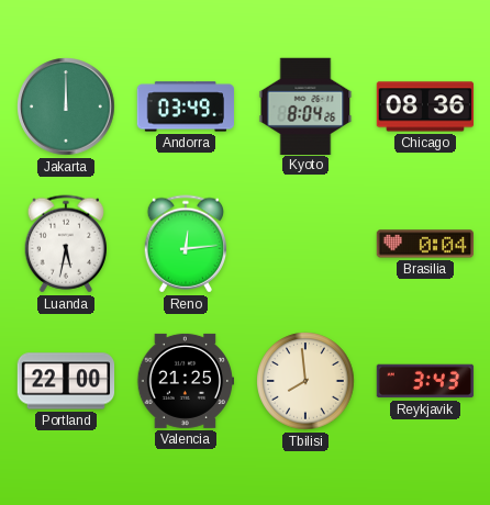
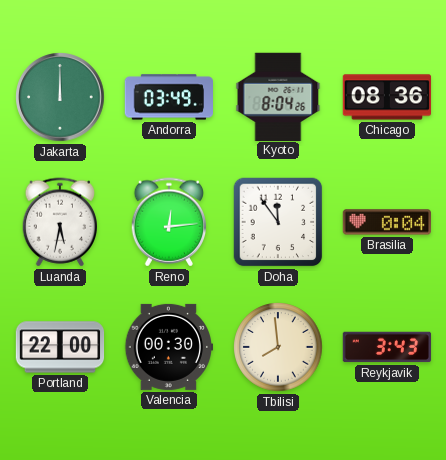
Doha: none -> 11:54 (278, 222)
Valencia: 21:25 -> 00:30 (169, 347)
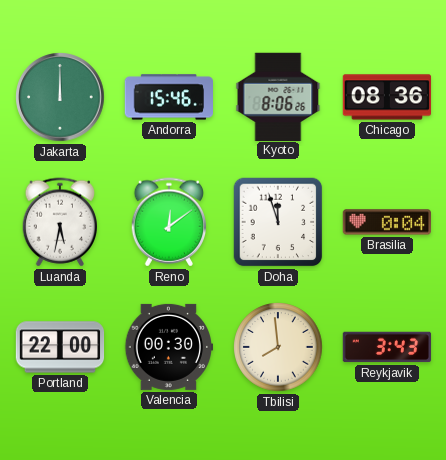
Andorra: 03:49 -> 15:46 (168, 97)
Kyoto: 8:04 -> 8:06 (278, 96)
Reno: 12:14 -> 12:09 (169, 222)
Doha: 11:54 -> 11:57 (278, 222)
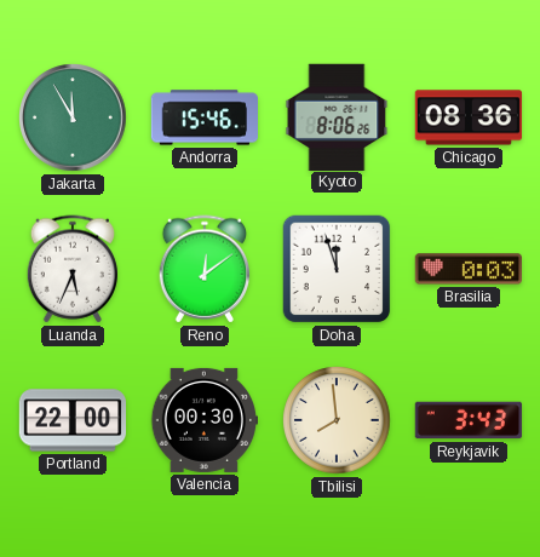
Jakarta: 12:00 -> 11:55 (73, 117)
Luanda: 5:32 -> 5:34 (73, 269)
Brasilia: 0:04 -> 0:03 (467, 269)
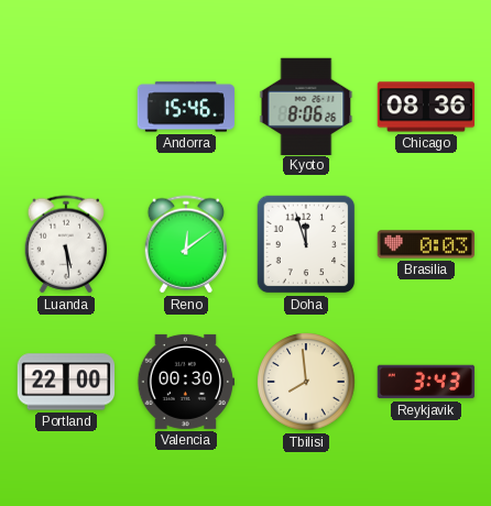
Jakarta: 11:55 -> none (73, 117)
Luanda: 5:34 -> 5:29 (66, 244)
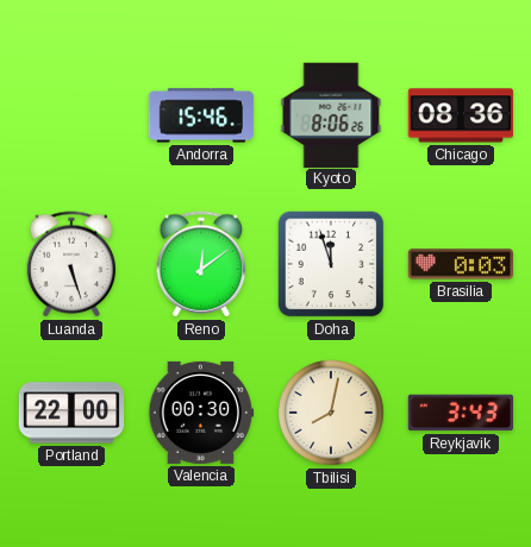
Luanda: 5:29 -> 5:27 (71, 264)
Tbilisi: 7:59 -> 8:02 (331, 413)
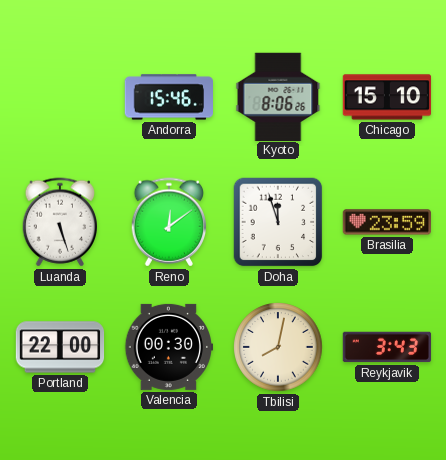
Chicago: 08:36 -> 15:10 (387, 97)
Brasilia: 0:03 -> 23:59 (386, 222)
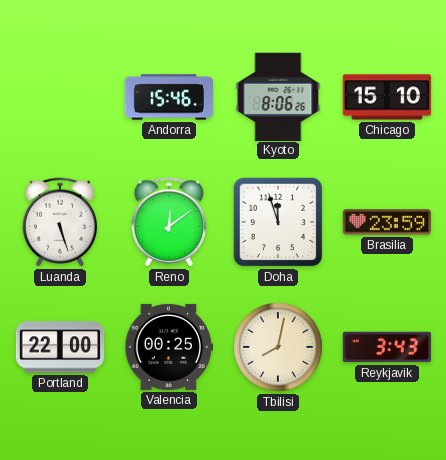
Valencia: 00:30 -> 00:25 (169, 347)
